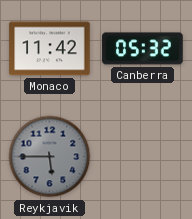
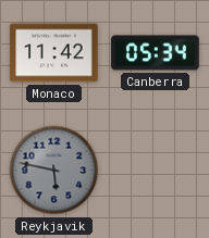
Canberra: 05:32 -> 05:34 (156, 53)
Reykjavik: 5:45 -> 5:47 (54, 171)
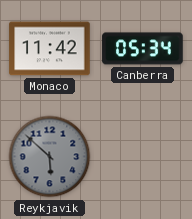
Reykjavik: 5:47 -> 5:52 (50, 157)
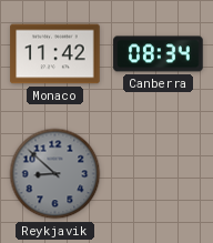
Canberra: 05:34 -> 08:34 (159, 54)
Reykjavik: 5:52 -> 8:52 (55, 174)
